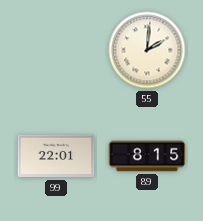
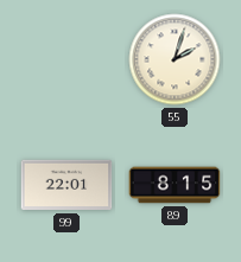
55: 2:01 -> 2:03 (175, 59)
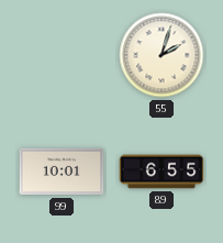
99: 22:01 -> 10:01 (62, 172)
89: 8:15 -> 6:55 (161, 172)
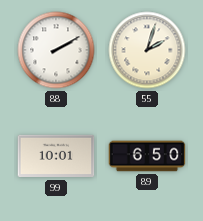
88: none -> 2:10 (56, 50)
89: 6:55 -> 6:50 (147, 156)
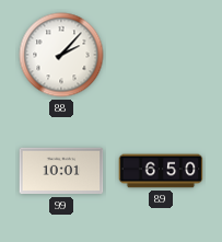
88: 2:10 -> 2:07 (61, 55)
55: 2:03 -> none (147, 50)
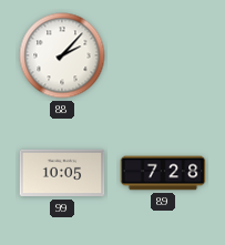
99: 10:01 -> 10:05 (62, 173)
89: 6:50 -> 7:28 (163, 173)
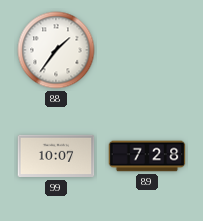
88: 2:07 -> 1:36 (56, 50)
99: 10:05 -> 10:07 (56, 156)
